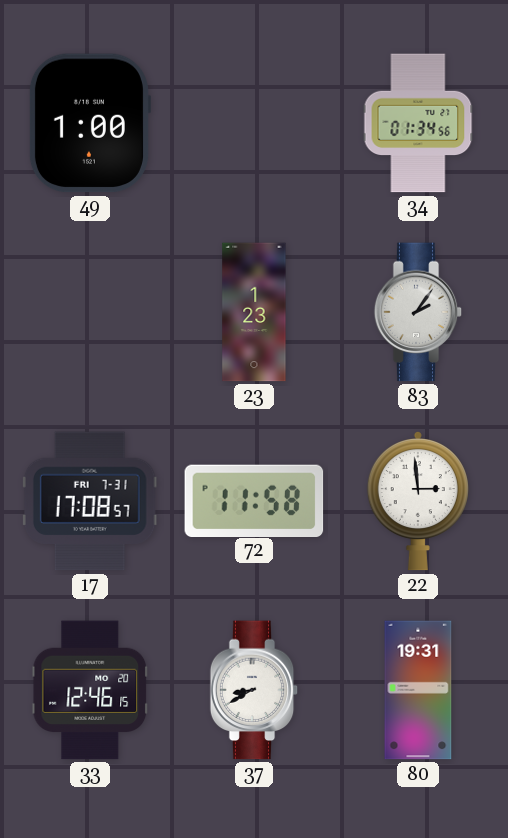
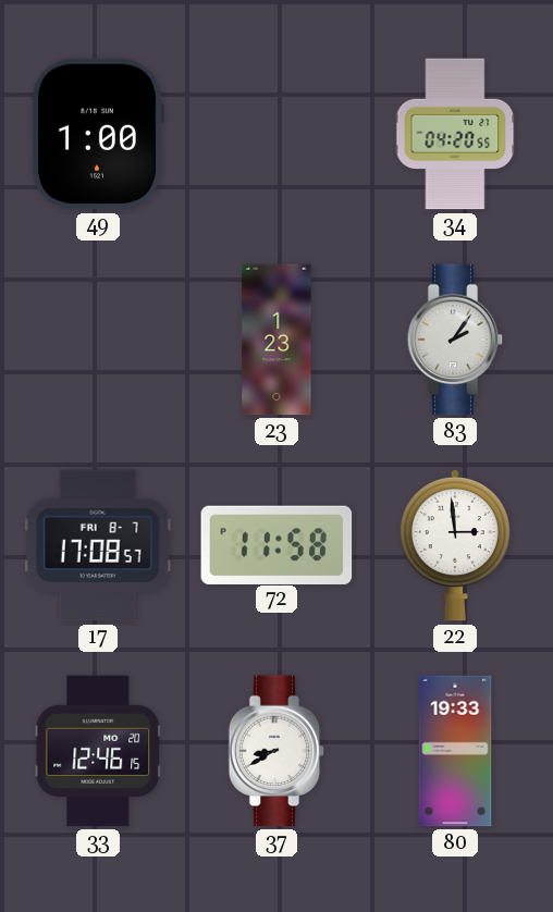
34: 01:34 -> 04:20 (455, 134)
17 date: FRI 7-31 -> FRI 8-7 (98, 545)
80: 19:31 -> 19:33 (455, 751)
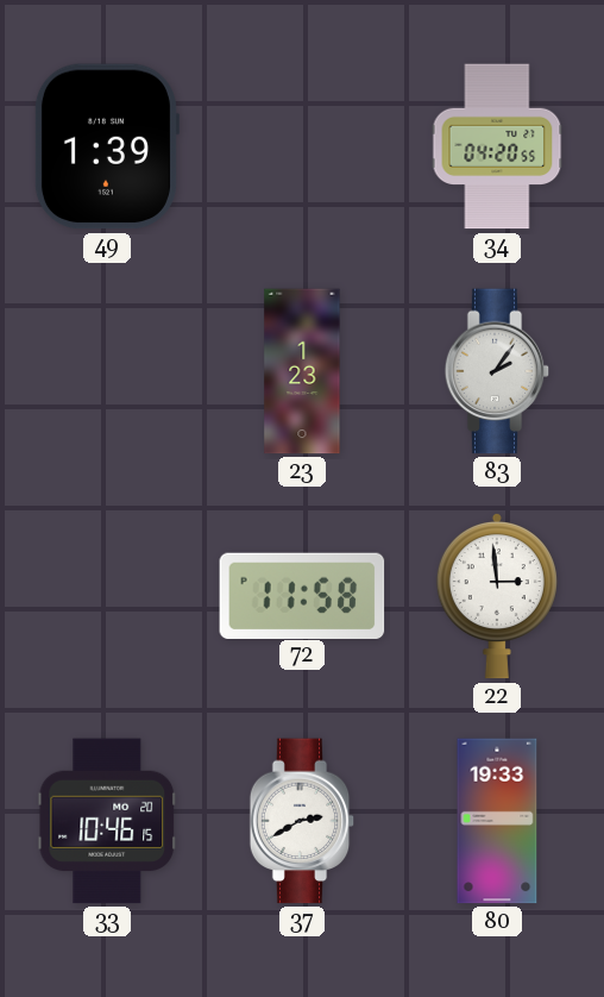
49: 1:00 -> 1:39 (106, 146)
17: 17:08 -> none (98, 545)
33: 12:46 -> 10:46 (107, 821)
37: 8:40 -> 2:40 (302, 821)
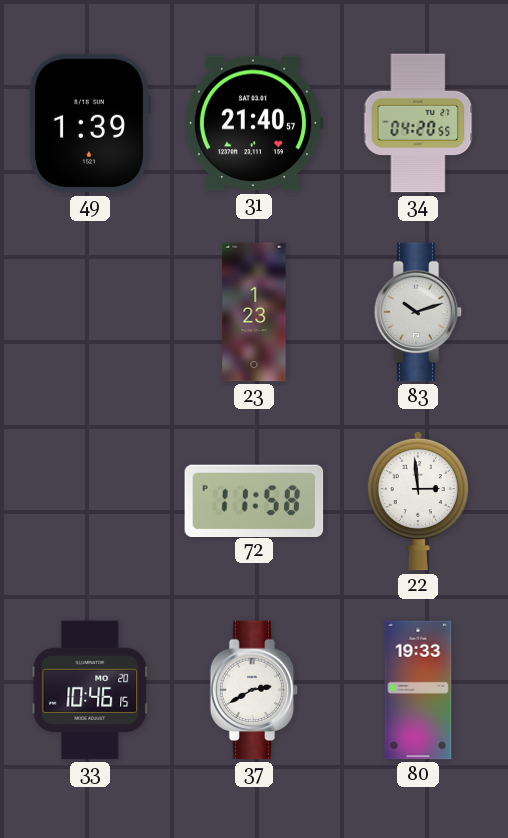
31: none -> 21:40 (254, 123)
83: 2:06 -> 10:12 (418, 312)
